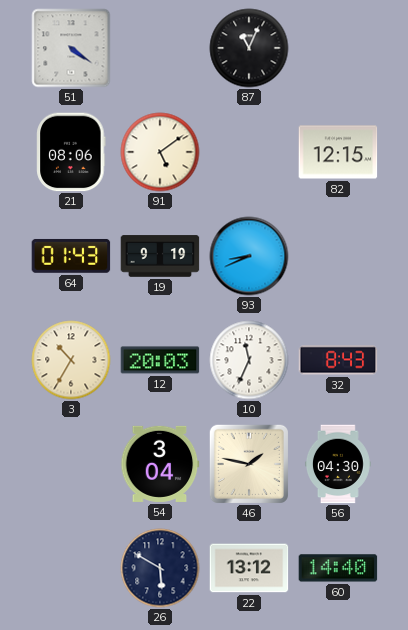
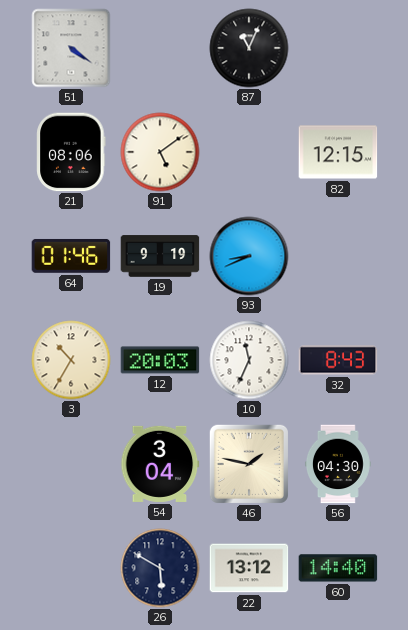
64: 01:43 -> 01:46 (71, 256)
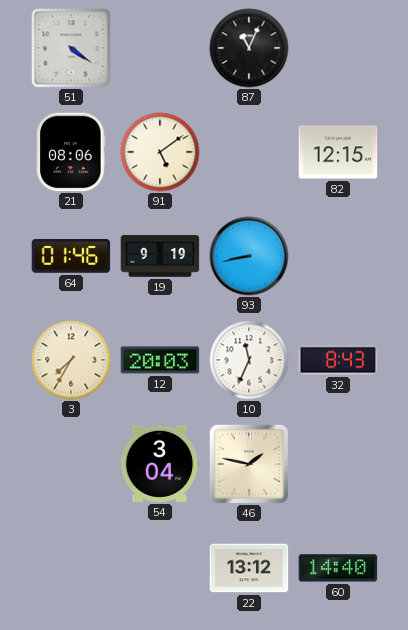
93: 8:41 -> 8:43 (249, 256)
3: 10:35 -> 7:35 (71, 360)
56: 04:30 -> none (338, 464)
26: 5:50 -> none (160, 568)
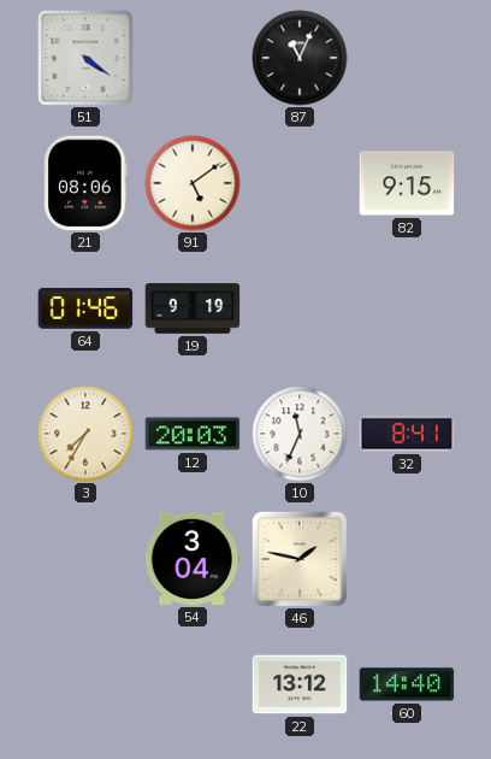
82: 12:15 -> 9:15 (407, 183)
93: 8:43 -> none (249, 256)
32: 8:43 -> 8:41 (407, 434)
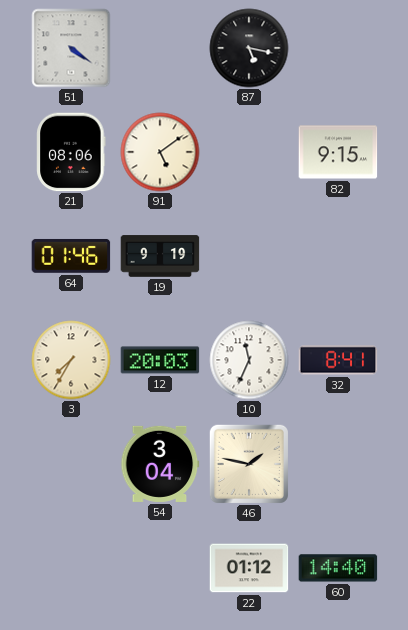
87: 11:04 -> 5:17 (249, 48)
22: 13:12 -> 01:12 (249, 568)
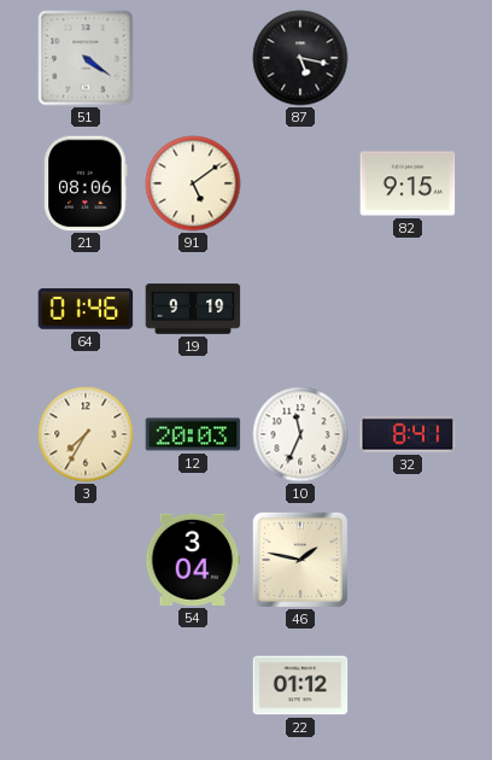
60: 14:40 -> none (338, 568)
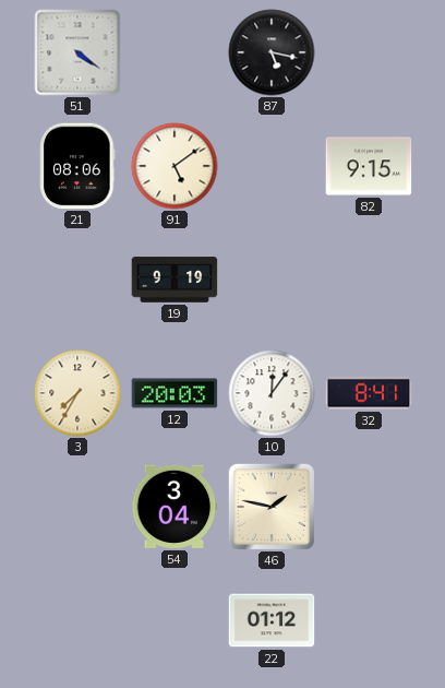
64: 01:46 -> none (86, 309)
10: 11:34 -> 12:06 (272, 393)
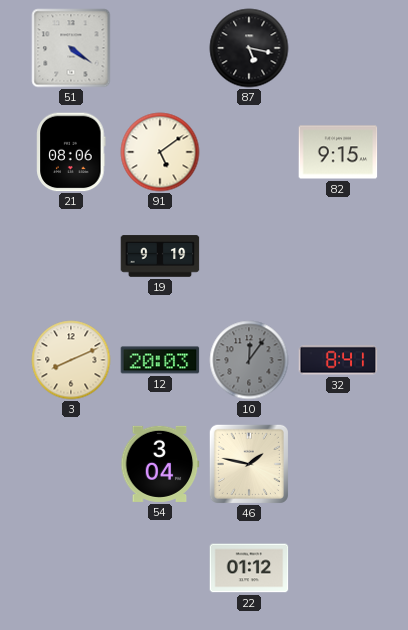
3: 7:35 -> 8:11 (71, 360)
10 dial: white -> grey (249, 360)
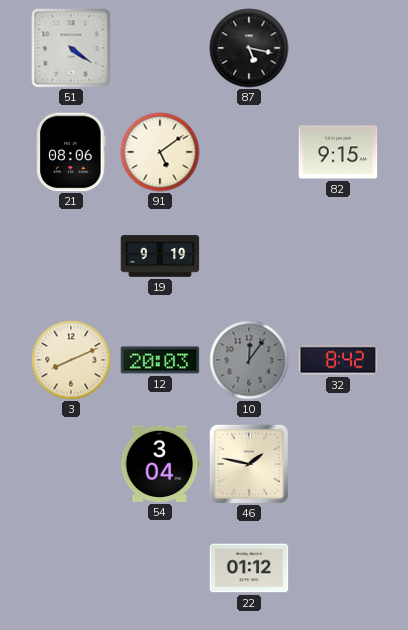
32: 8:41 -> 8:42 (338, 360)
